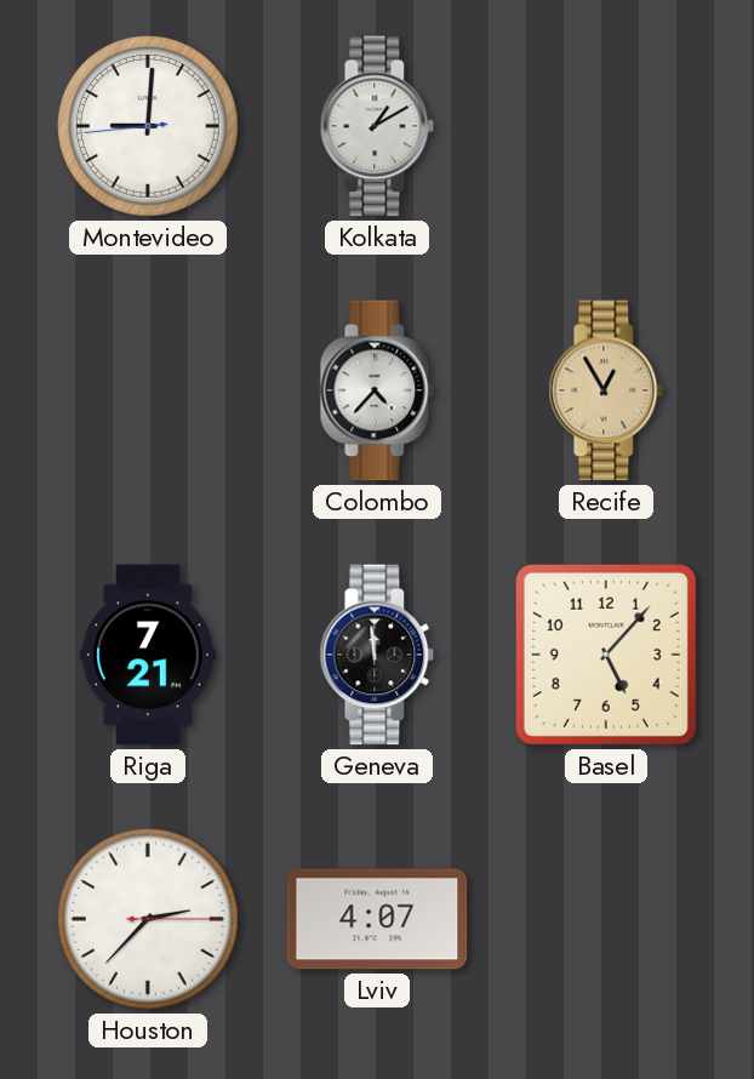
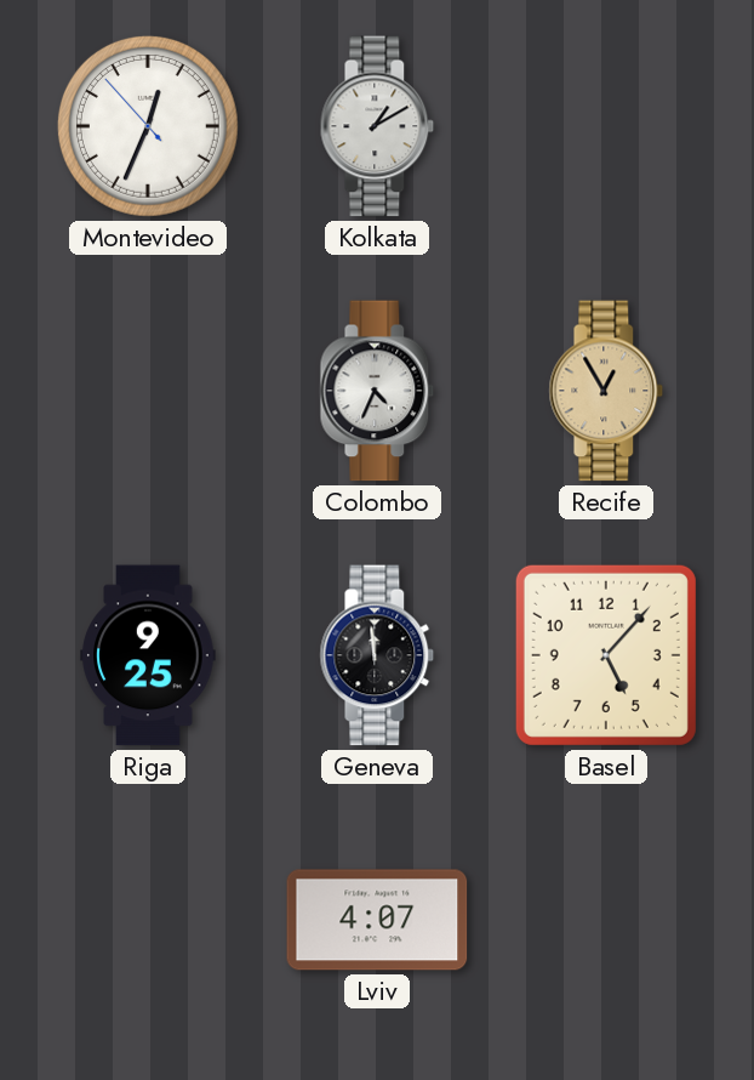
Montevideo: 9:00 -> 12:33 (148, 126)
Colombo: 4:37 -> 4:34 (377, 391)
Riga: 7:21 -> 9:25 (148, 655)
Houston: 2:37 -> none (148, 919)
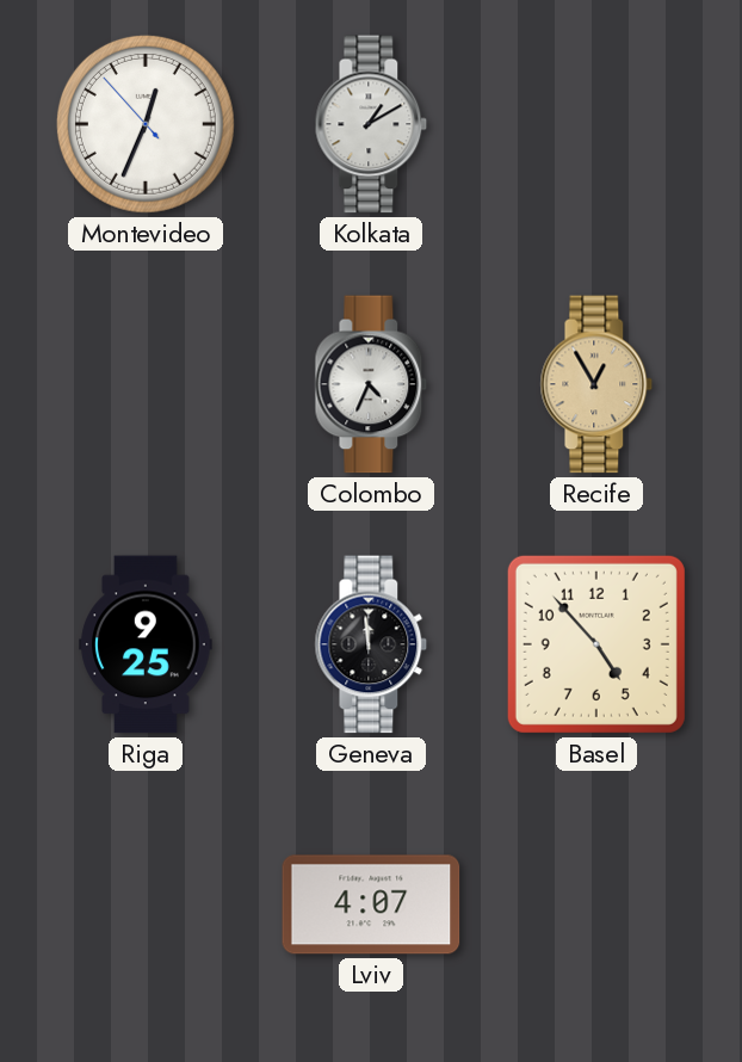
Basel: 5:07 -> 4:53 (596, 644)
